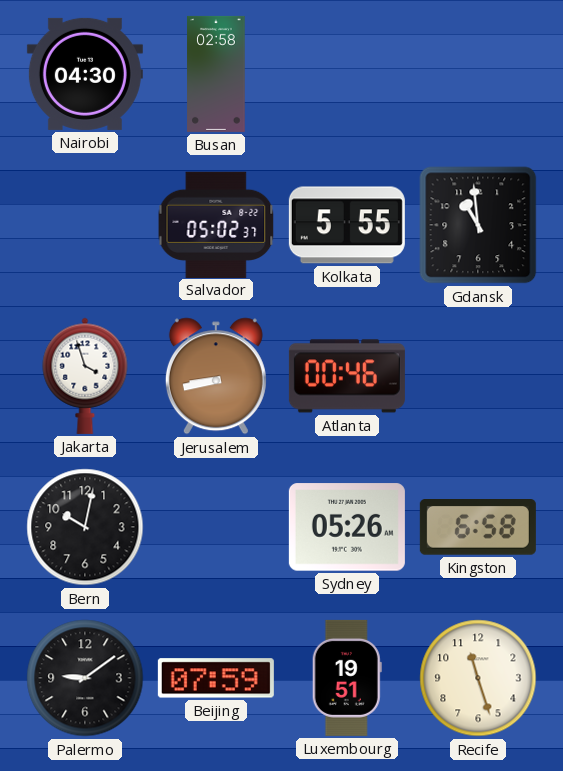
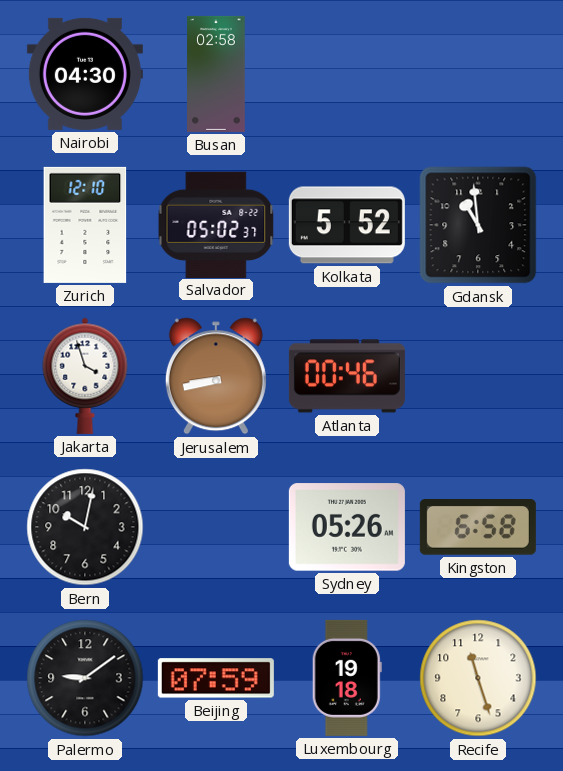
Zurich: none -> 12:10 (85, 225)
Kolkata: 5:55 -> 5:52 (347, 225)
Luxembourg: 19:51 -> 19:18 (347, 678)
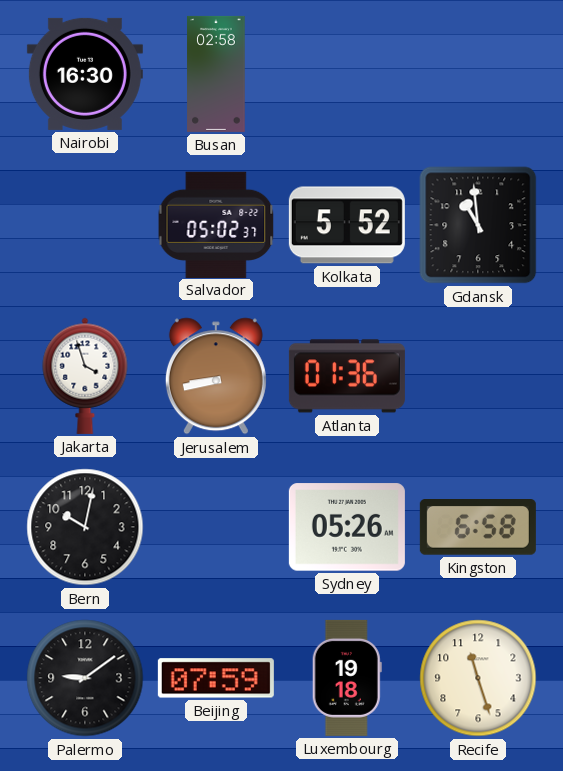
Nairobi: 04:30 -> 16:30 (85, 74)
Zurich: 12:10 -> none (85, 225)
Atlanta: 00:46 -> 01:36 (347, 376)
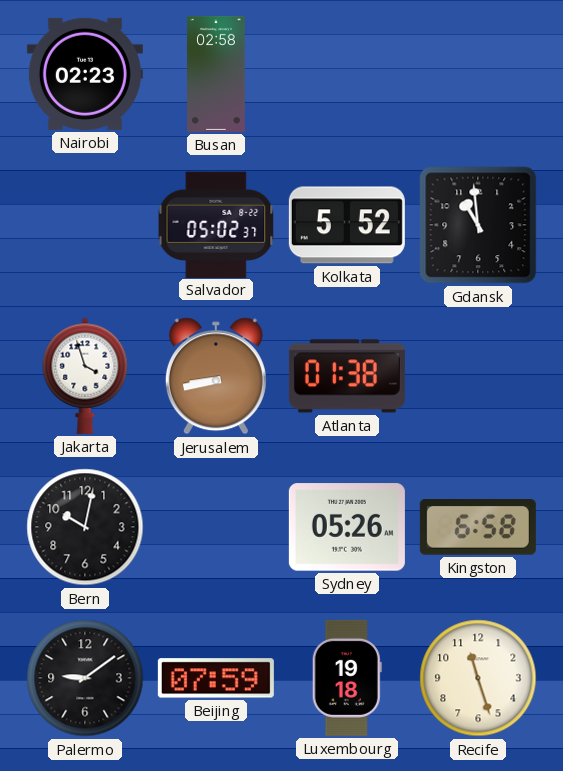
Nairobi: 16:30 -> 02:23 (85, 74)
Atlanta: 01:36 -> 01:38 (347, 376)
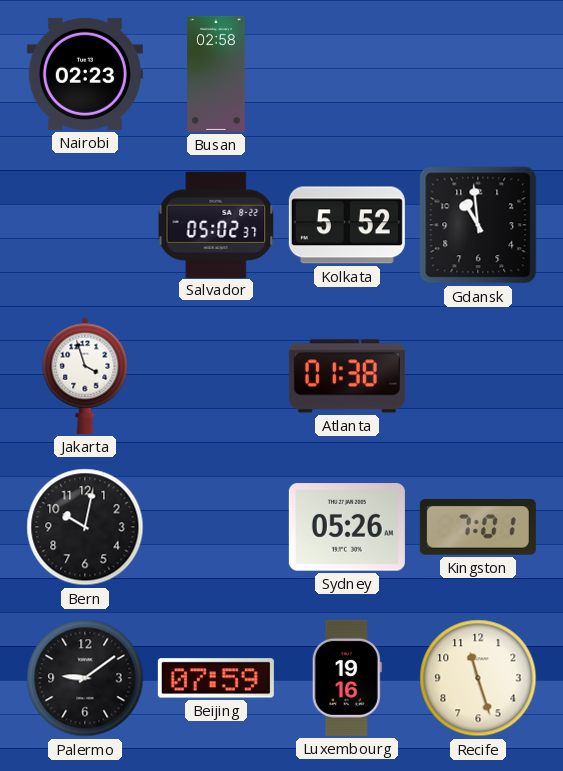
Jerusalem: 8:43 -> none (216, 376)
Kingston: 6:58 -> 7:01 (478, 528)
Luxembourg: 19:18 -> 19:16 (347, 678)
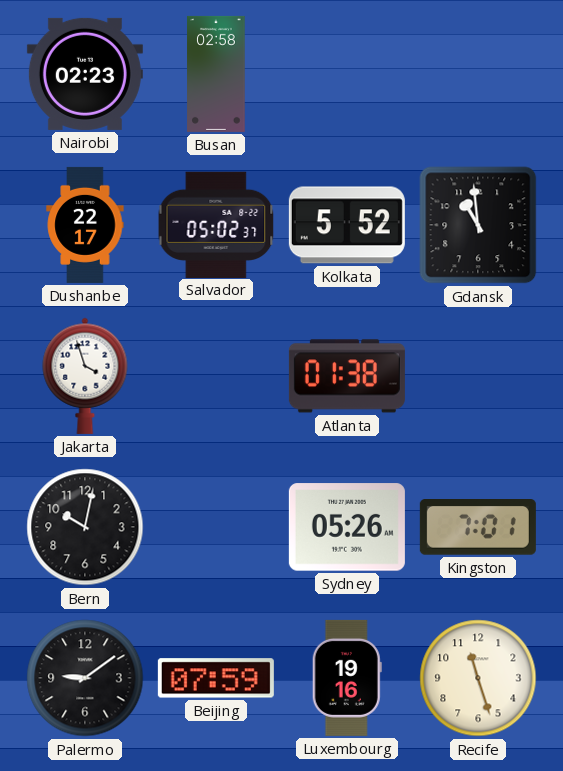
Dushanbe: none -> 22:17 (85, 225)
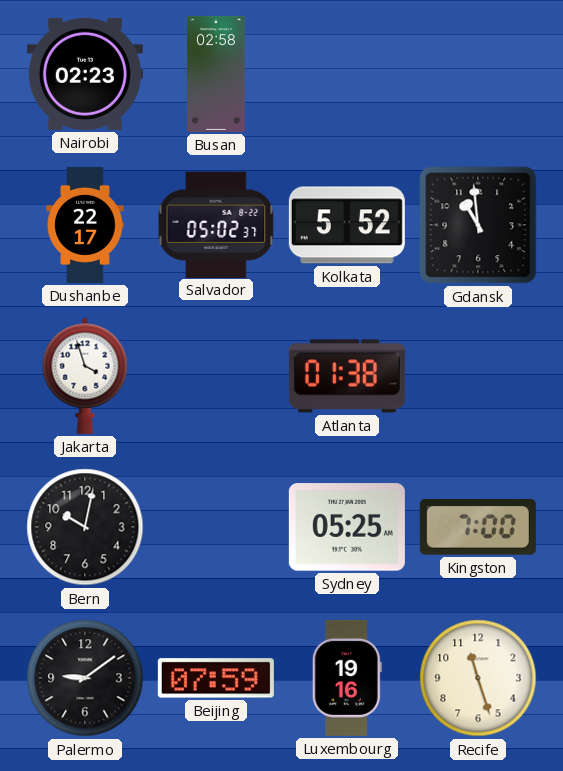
Sydney: 05:26 -> 05:25 (347, 527)
Kingston: 7:01 -> 7:00 (478, 528)
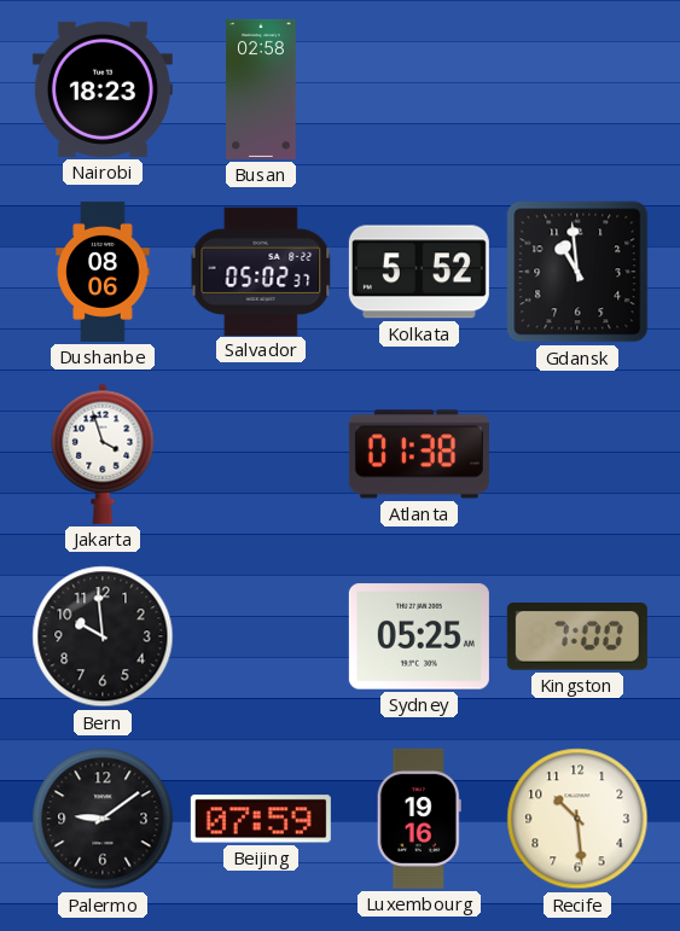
Nairobi: 02:23 -> 18:23 (103, 89)
Dushanbe: 22:17 -> 08:06 (103, 272)
Bern: 10:02 -> 9:59 (103, 636)
Recife: 11:27 -> 10:29 (577, 819)
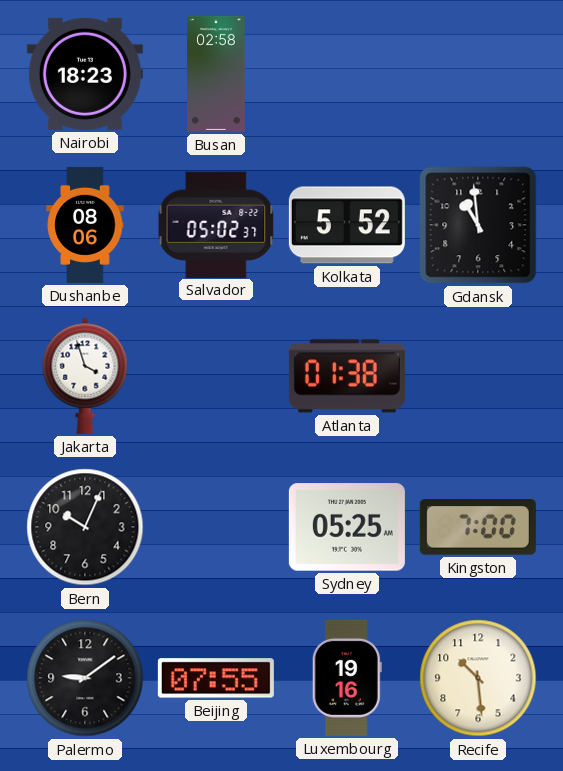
Bern: 9:59 -> 10:04 (85, 527)
Beijing: 07:59 -> 07:55 (216, 678)
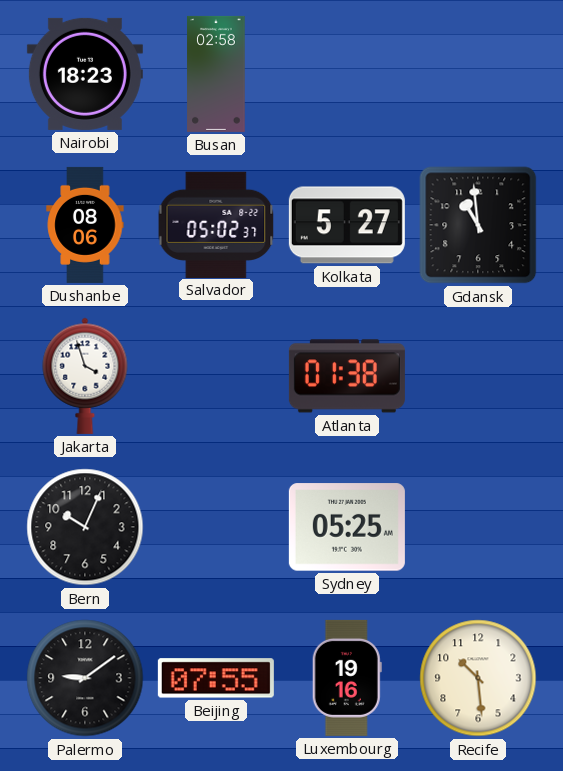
Kolkata: 5:52 -> 5:27 (347, 225)
Kingston: 7:00 -> none (478, 528)
